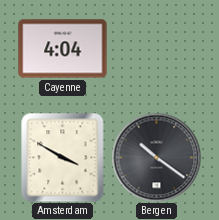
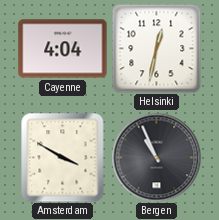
Helsinki: none -> 12:32 (156, 48)
Bergen: 10:21 -> 10:56 (156, 157)
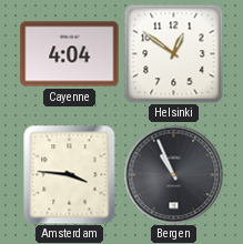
Helsinki: 12:32 -> 12:51 (173, 53)
Amsterdam: 3:50 -> 3:46 (70, 174)
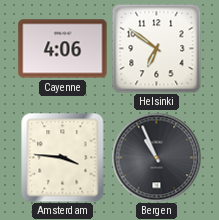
Cayenne: 4:04 -> 4:06 (63, 49)
Helsinki: 12:51 -> 6:51 (156, 48)
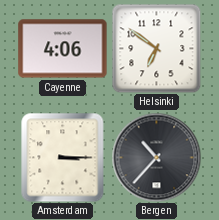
Amsterdam: 3:46 -> 3:15 (63, 157)
Bergen: 10:56 -> 10:37 (156, 157)
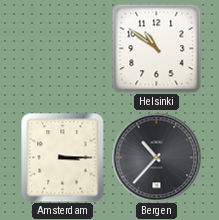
Cayenne: 4:06 -> none (63, 49)
Helsinki: 6:51 -> 10:51 (156, 48)
